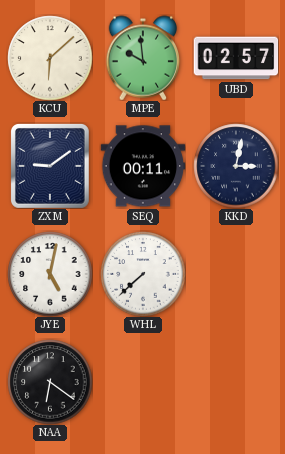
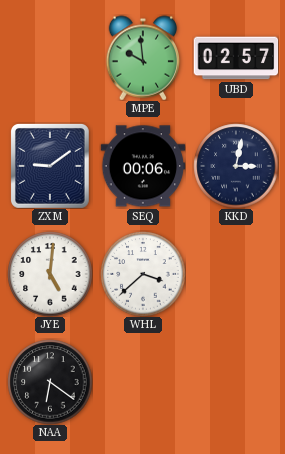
KCU: 6:08 -> none (50, 58)
SEQ: 00:11 -> 00:06 (143, 166)
JYE: 5:02 -> 5:01 (50, 274)
WHL: 7:38 -> 3:38 (143, 274)
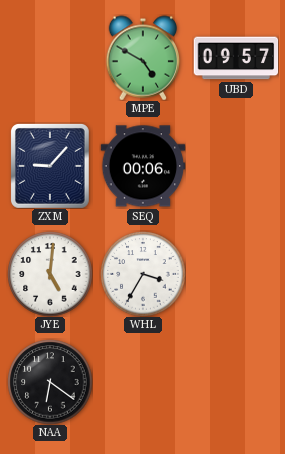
MPE: 9:59 -> 4:50 (143, 58)
UBD: 02:57 -> 09:57 (236, 58)
ZXM: 9:09 -> 9:07 (50, 166)
KKD: 3:02 -> none (236, 166)
WHL: 3:38 -> 3:35 (143, 274)
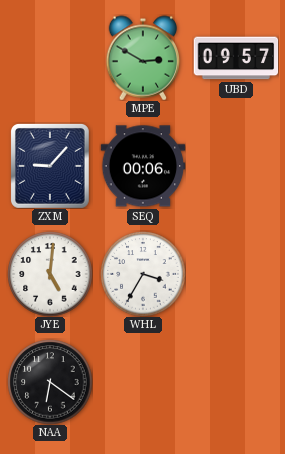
MPE: 4:50 -> 2:50 (143, 58)
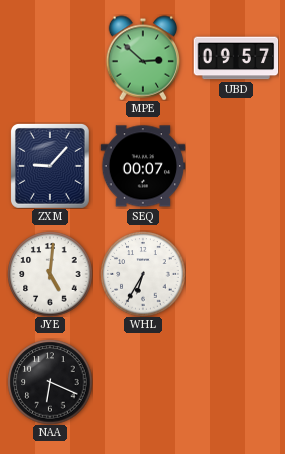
MPE: 2:50 -> 2:52 (143, 58)
SEQ: 00:06 -> 00:07 (143, 166)
WHL: 3:35 -> 6:35 (143, 274)
NAA: 6:21 -> 6:19 (50, 382)
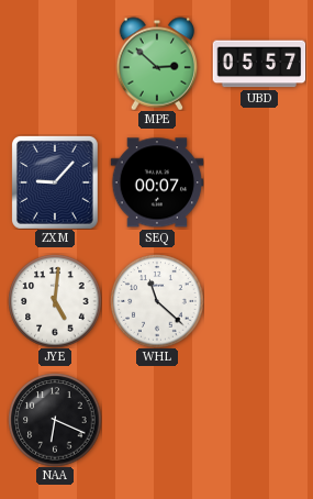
UBD: 09:57 -> 05:57 (259, 64)
WHL: 6:35 -> 11:22 (157, 301)
